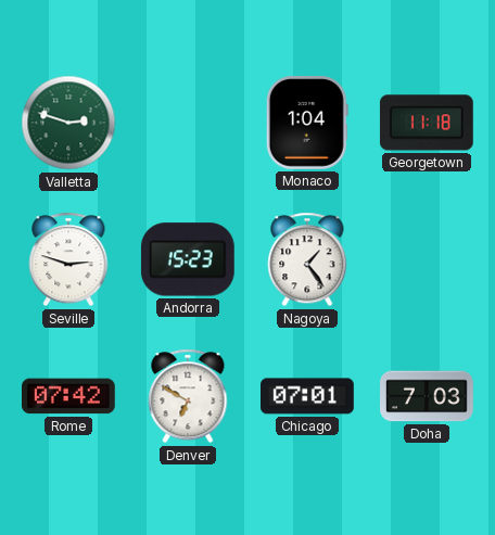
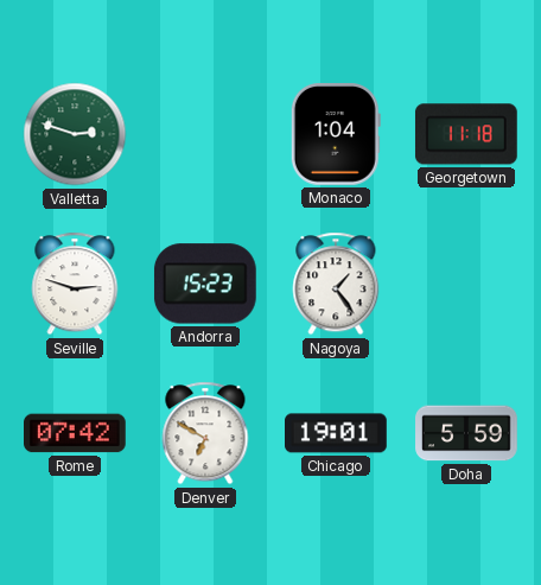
Chicago: 07:01 -> 19:01 (337, 433)
Doha: 7:03 -> 5:59 (466, 433)
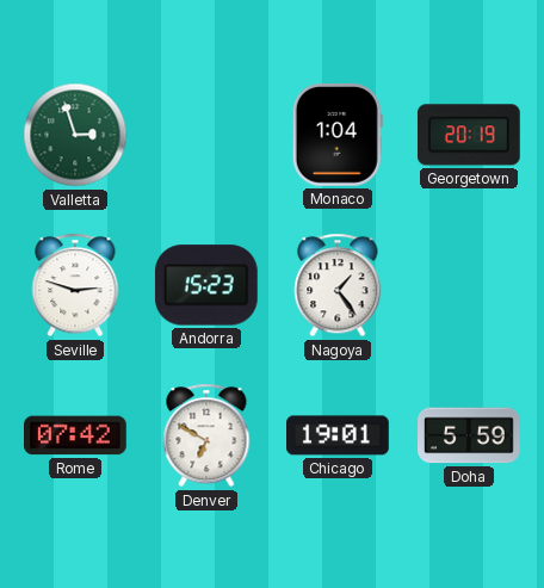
Valletta: 2:48 -> 2:57 (75, 135)
Georgetown: 11:18 -> 20:19 (469, 135)
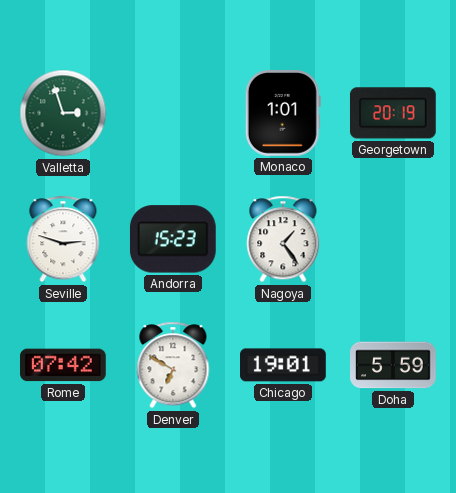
Monaco: 1:04 -> 1:01 (283, 114)
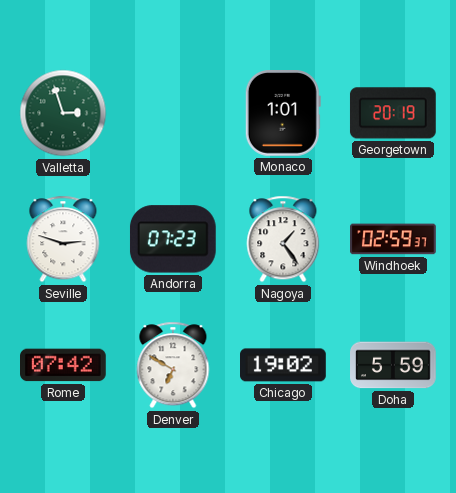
Andorra: 15:23 -> 07:23 (173, 239)
Windhoek: none -> 02:59 (393, 239)
Chicago: 19:01 -> 19:02 (284, 365)
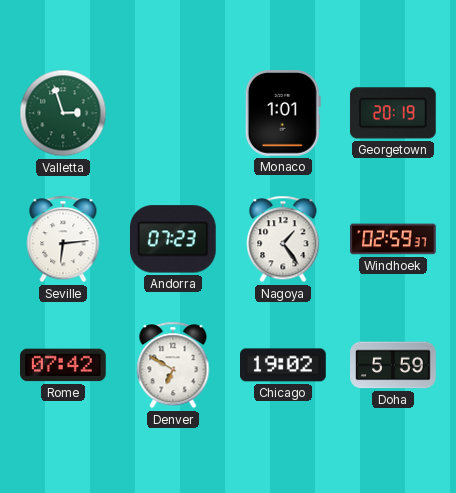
Seville: 2:48 -> 6:14 (63, 239)
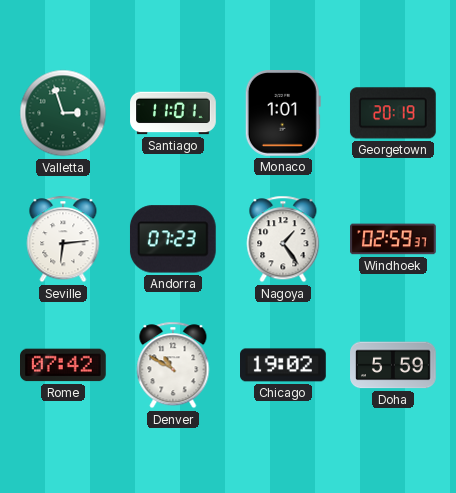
Santiago: none -> 11:01 (173, 113)
Denver: 6:50 -> 10:50 (173, 365)
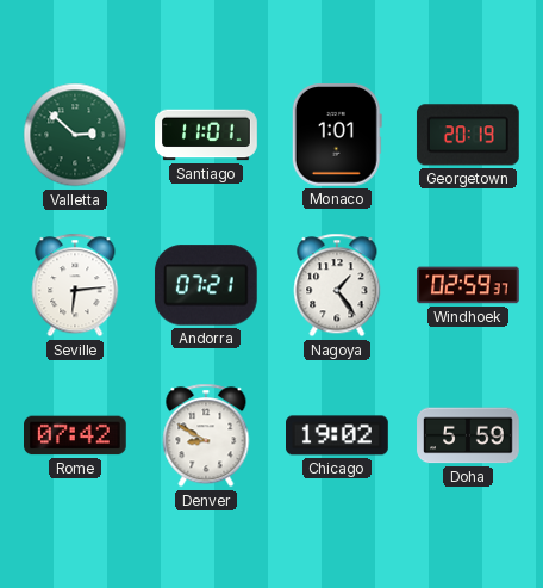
Valletta: 2:57 -> 2:52 (75, 135)
Andorra: 07:23 -> 07:21 (206, 285)
Denver: 10:50 -> 8:50 (206, 435)
